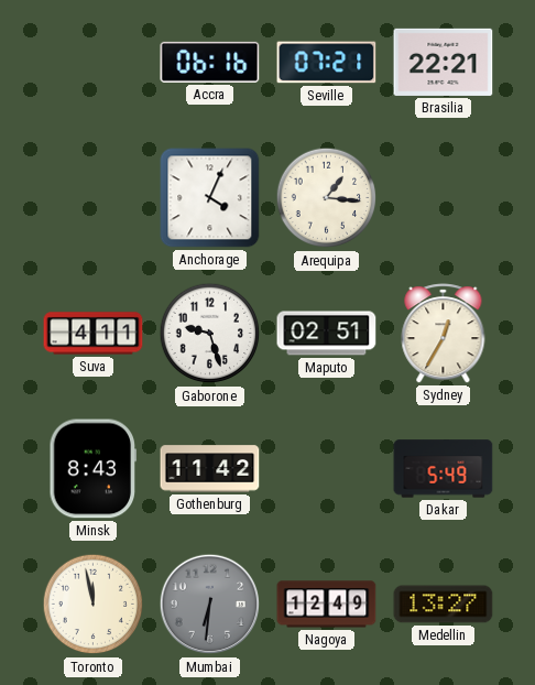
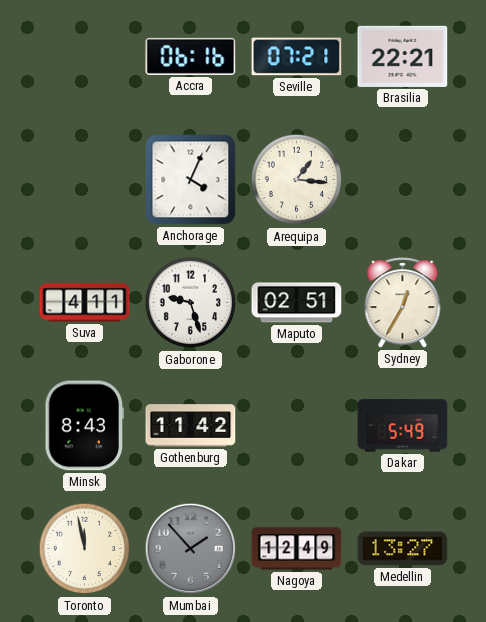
Mumbai: 6:31 -> 1:53 (191, 549)
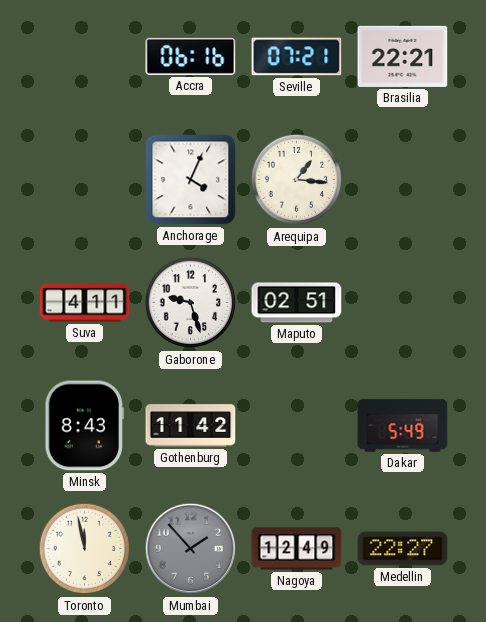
Sydney: 12:35 -> none (403, 303)
Medellin: 13:27 -> 22:27 (403, 549)
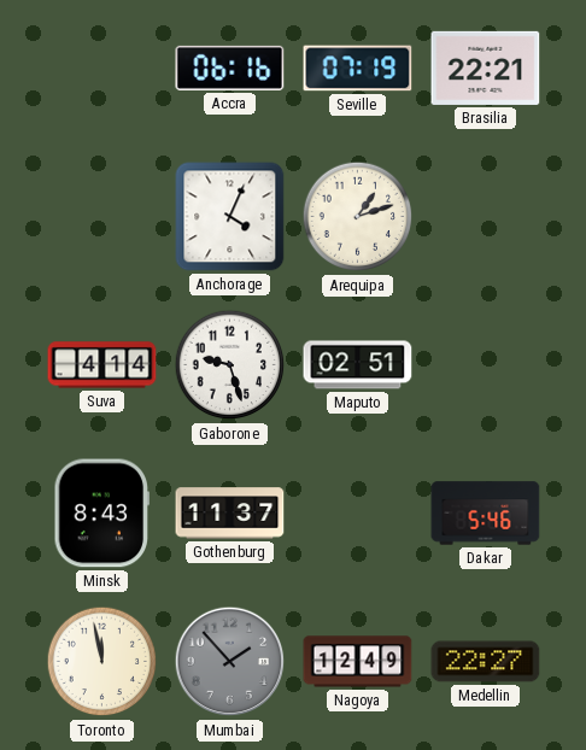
Seville: 07:21 -> 07:19 (358, 69)
Arequipa: 1:16 -> 1:12 (358, 217)
Suva: 4:11 -> 4:14 (102, 365)
Gothenburg: 11:42 -> 11:37 (230, 514)
Dakar: 5:49 -> 5:46 (486, 514)
